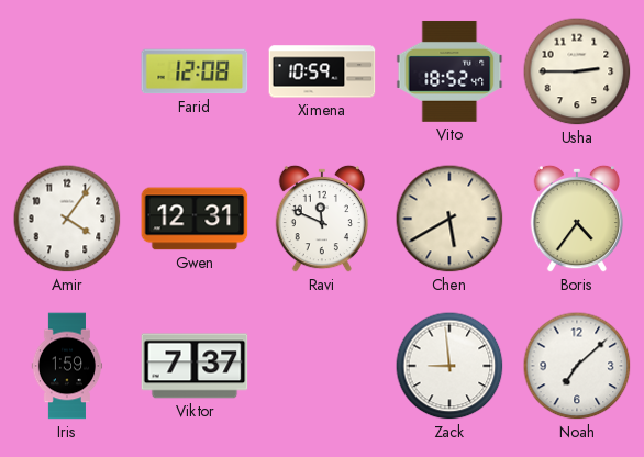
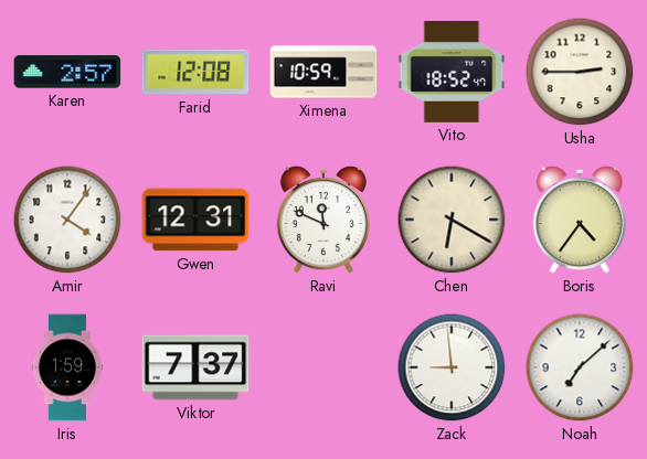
Karen: none -> 2:57 (67, 72)
Chen: 5:40 -> 6:20 (452, 220)
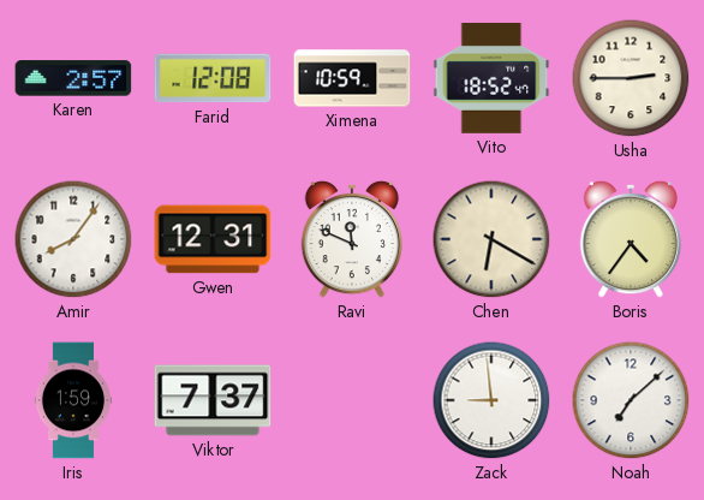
Amir: 4:06 -> 8:06 (73, 239)
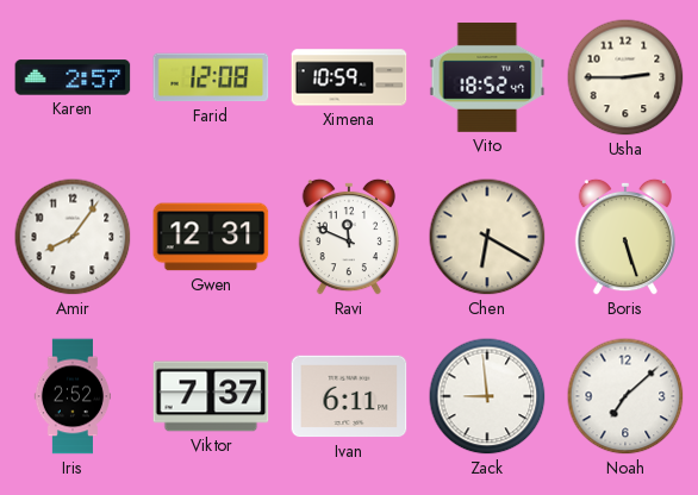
Boris: 4:36 -> 5:27 (624, 237)
Iris: 1:59 -> 2:52 (71, 396)
Ivan: none -> 6:11 (349, 396)
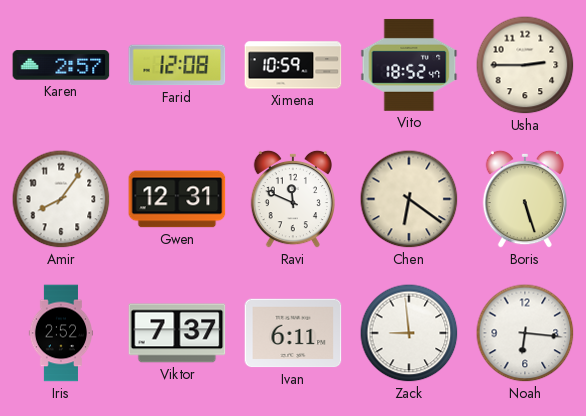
Chen: 6:20 -> 6:21 (409, 199)
Noah: 7:08 -> 6:16 (525, 333)
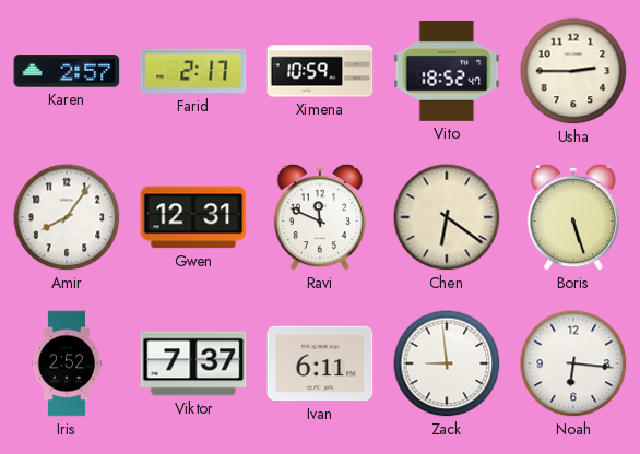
Farid: 12:08 -> 2:17 (193, 71)
